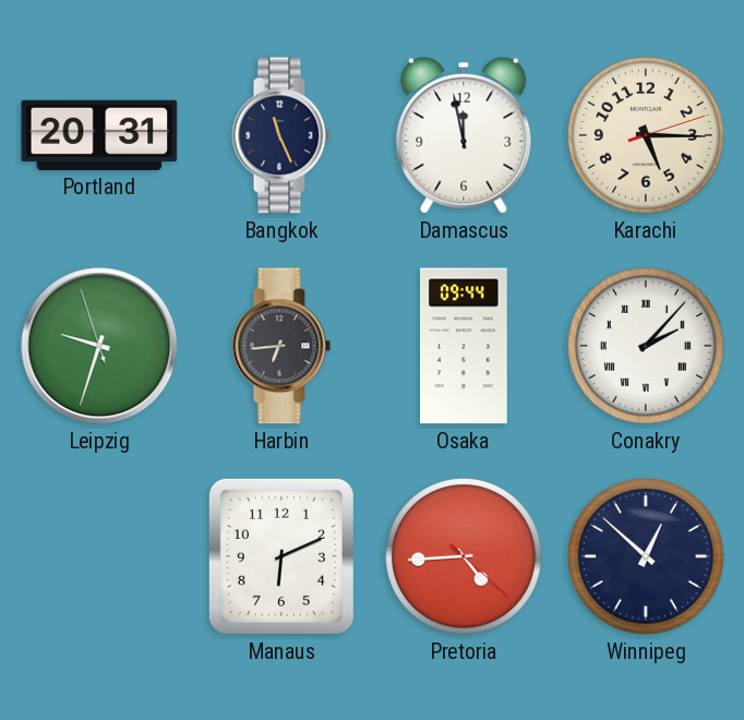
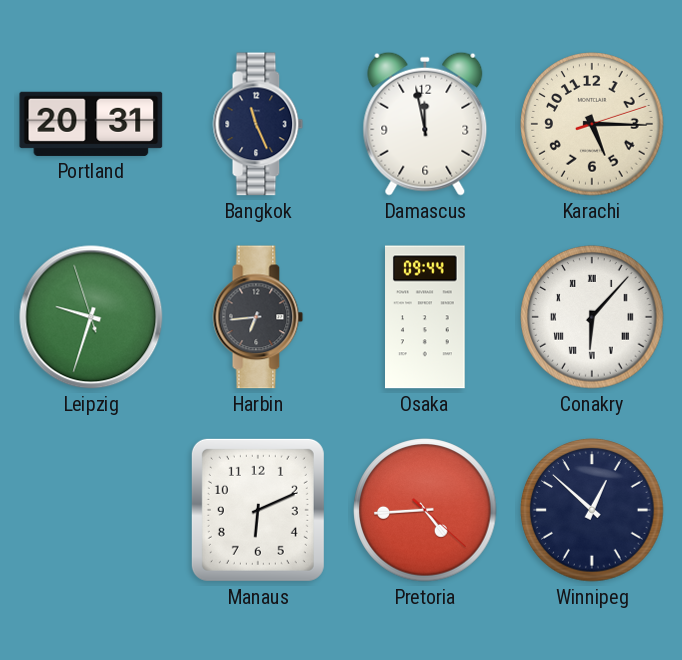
Conakry: 2:07 -> 6:07 (592, 317)
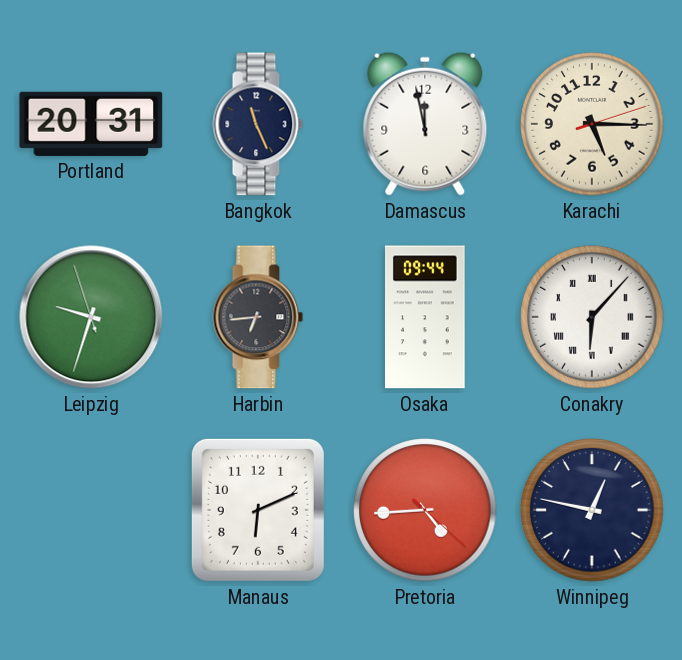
Winnipeg: 12:52 -> 12:47 (592, 510)
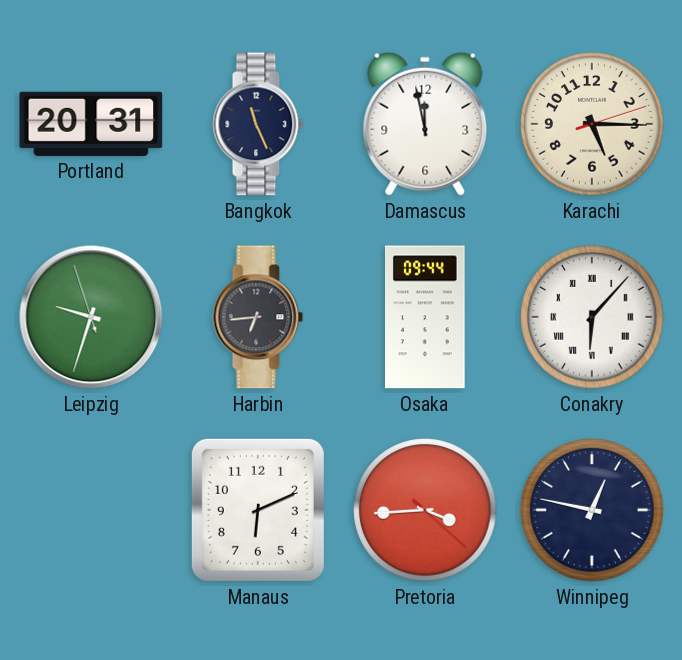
Pretoria: 4:44 -> 3:44 (425, 510)
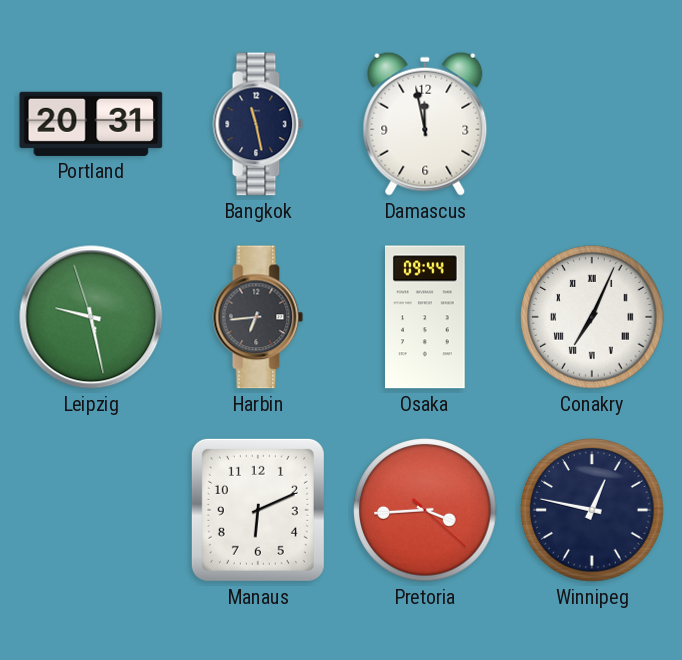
Bangkok: 11:26 -> 11:28 (258, 124)
Karachi: 5:15 -> none (592, 124)
Leipzig: 9:32 -> 9:27 (91, 317)
Conakry: 6:07 -> 7:04 (592, 317)
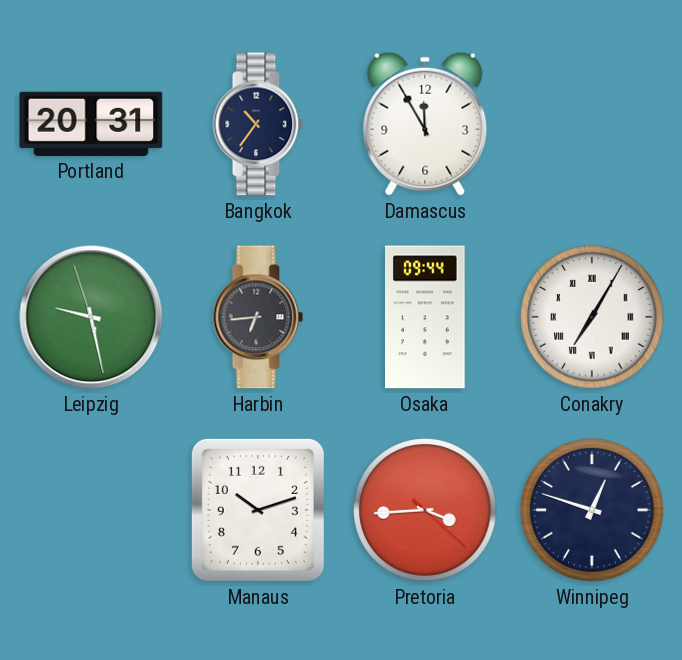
Bangkok: 11:28 -> 10:36 (258, 124)
Damascus: 11:58 -> 11:55 (425, 124)
Conakry: 7:04 -> 7:05 (592, 317)
Manaus: 6:11 -> 10:12 (258, 510)
Winnipeg: 12:47 -> 12:48 (592, 510)
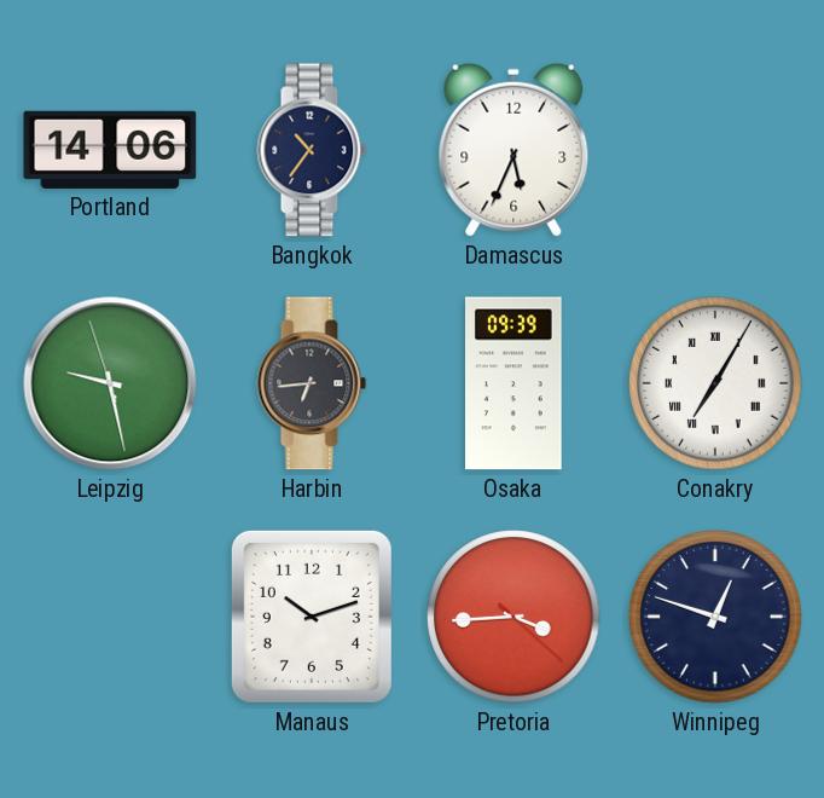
Portland: 20:31 -> 14:06 (110, 150)
Damascus: 11:55 -> 5:34 (513, 150)
Osaka: 09:44 -> 09:39 (515, 383)
